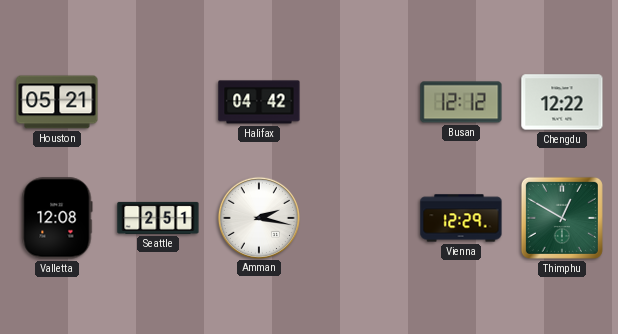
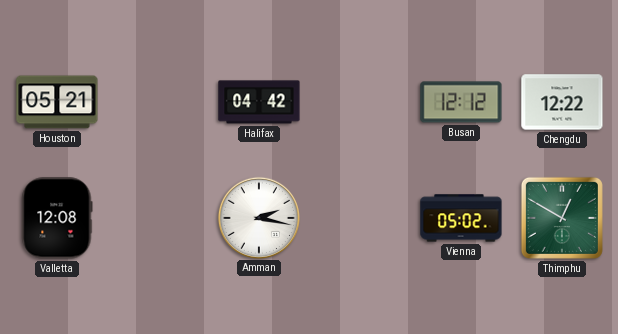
Seattle: 2:51 -> none (158, 218)
Vienna: 12:29 -> 05:02 (461, 218)
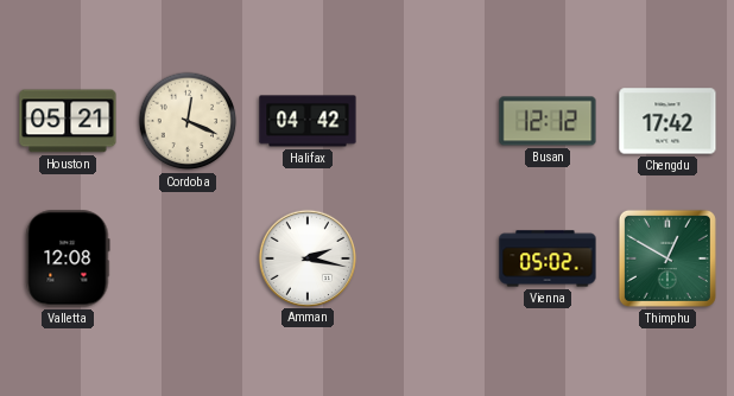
Cordoba: none -> 12:19 (188, 121)
Chengdu: 12:22 -> 17:42 (667, 121)
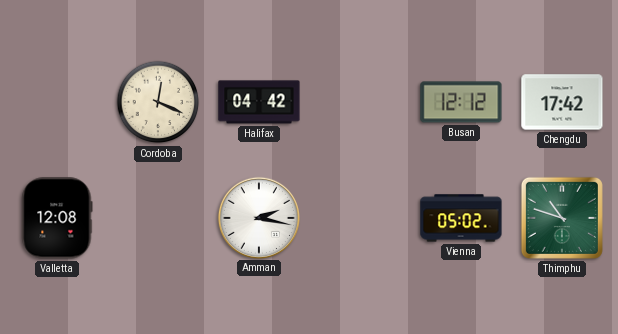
Houston: 05:21 -> none (68, 121)
Thimphu: 12:50 -> 10:48 (562, 218)
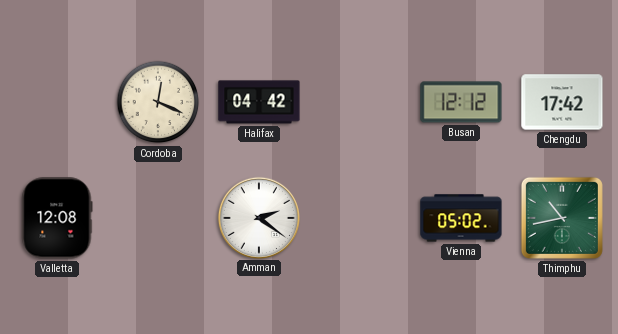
Amman: 2:17 -> 2:21 (258, 217)
Thimphu: 10:48 -> 10:43 (562, 218)
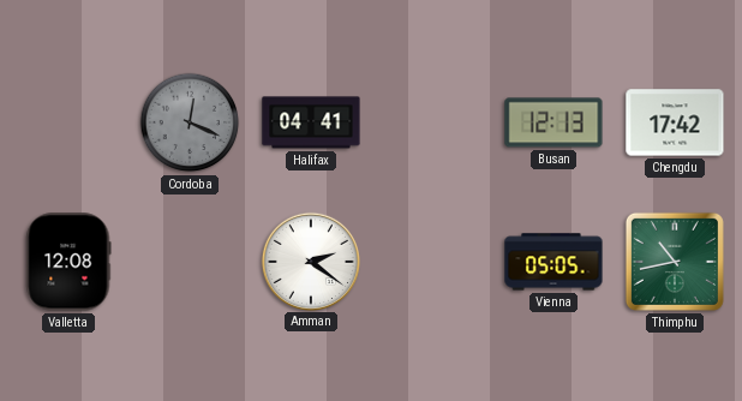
Cordoba dial: cream -> grey (190, 122)
Halifax: 04:42 -> 04:41 (311, 122)
Busan: 12:12 -> 12:13 (553, 122)
Vienna: 05:02 -> 05:05 (553, 262)
